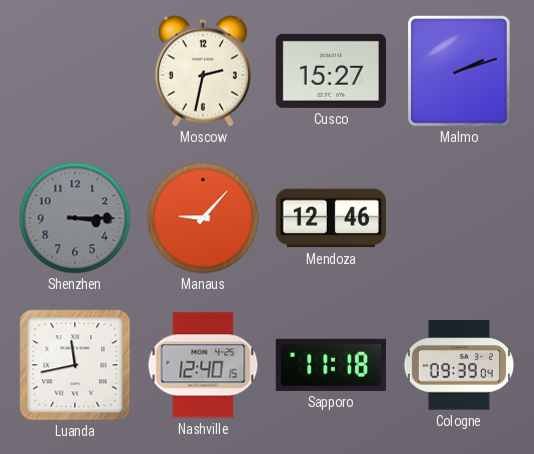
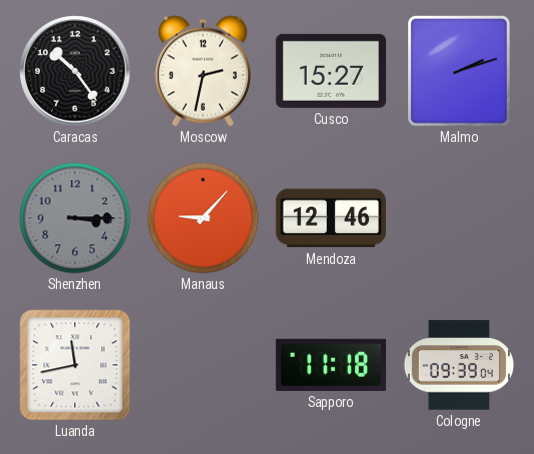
Caracas: none -> 10:24 (75, 71)
Nashville: 12:40 -> none (203, 365)
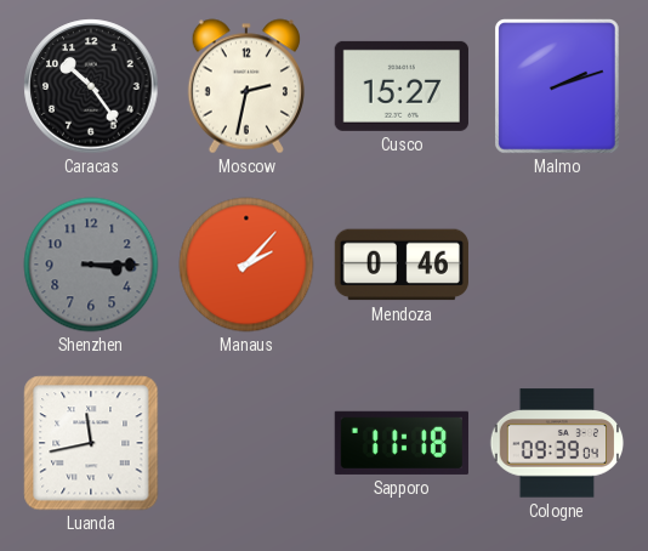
Manaus: 9:07 -> 2:07 (246, 265)
Mendoza: 12:46 -> 0:46 (402, 265)
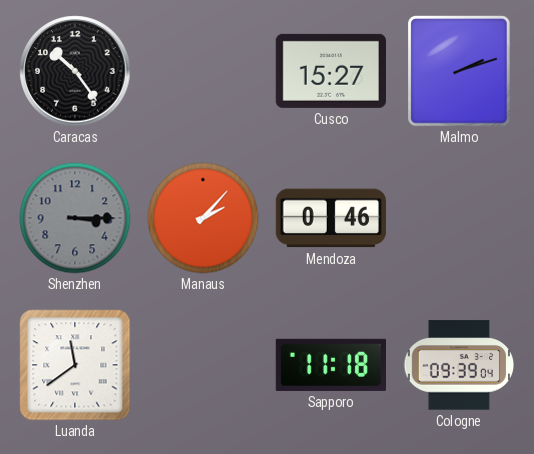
Moscow: 2:32 -> none (246, 86)
Luanda: 11:43 -> 11:39 (75, 365)
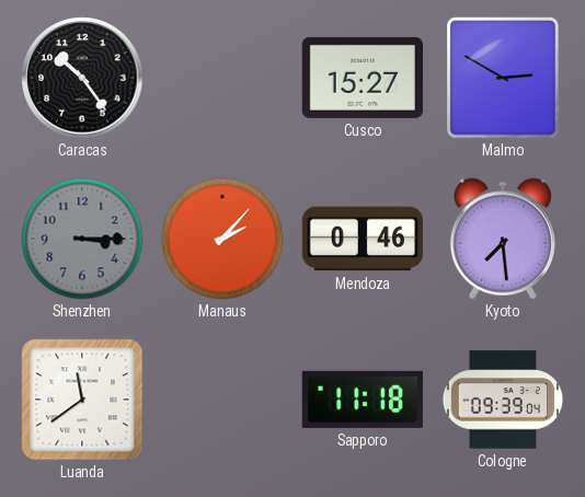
Malmo: 2:12 -> 2:50 (504, 79)
Kyoto: none -> 7:29 (503, 239)
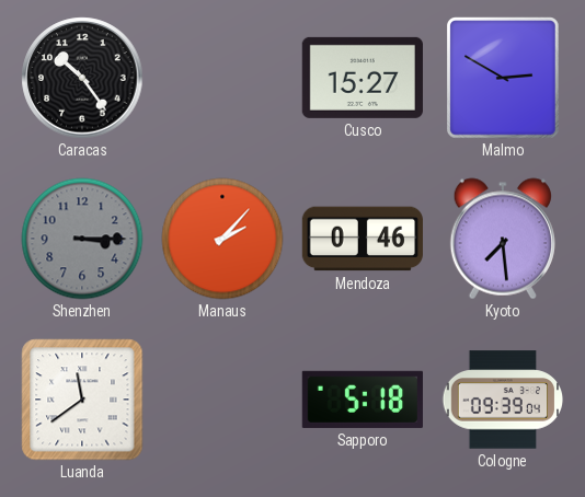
Sapporo: 11:18 -> 5:18 (363, 400)
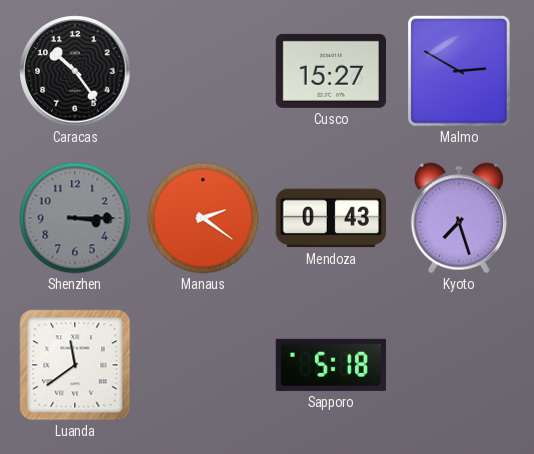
Manaus: 2:07 -> 2:21 (203, 218)
Mendoza: 0:46 -> 0:43 (331, 218)
Kyoto: 7:29 -> 7:27 (459, 218)
Cologne: 09:39 -> none (503, 400)
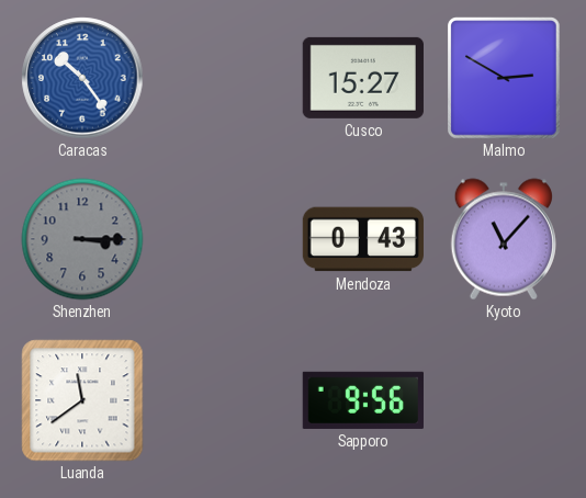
Caracas dial: black -> blue (82, 78)
Manaus: 2:21 -> none (203, 218)
Kyoto: 7:27 -> 11:07 (504, 239)
Sapporo: 5:18 -> 9:56 (363, 400)
